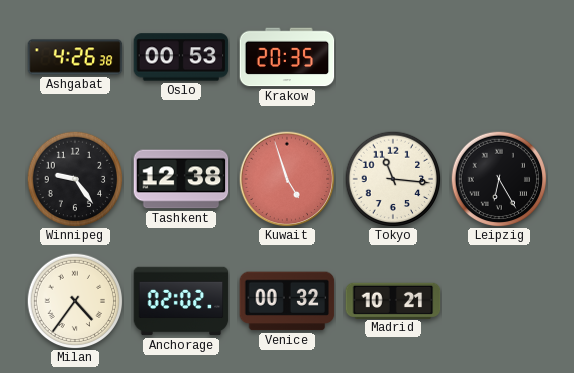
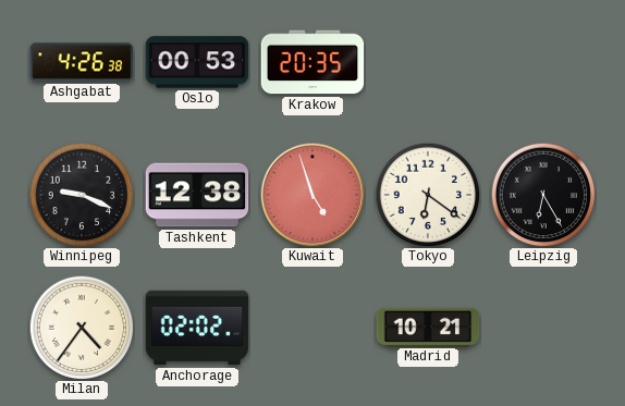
Winnipeg: 9:24 -> 9:19 (82, 195)
Tokyo: 11:16 -> 6:21 (428, 195)
Venice: 00:32 -> none (287, 301)
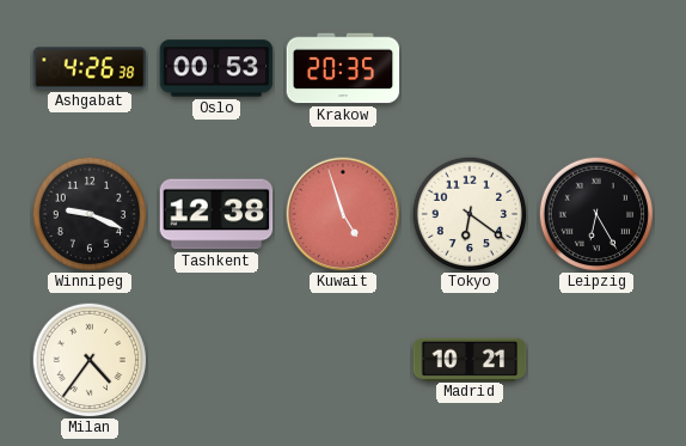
Anchorage: 02:02 -> none (197, 328)
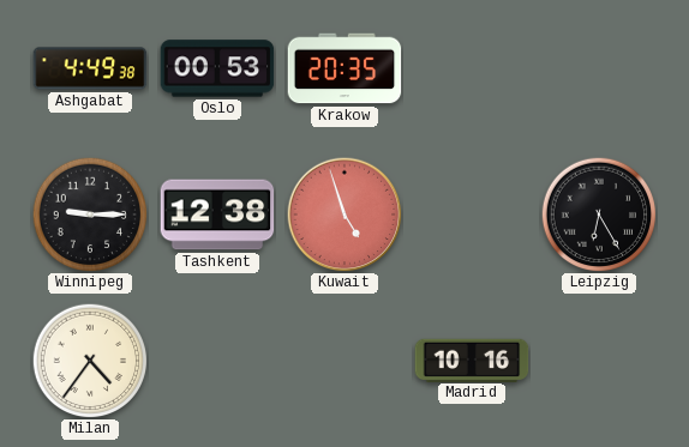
Ashgabat: 4:26 -> 4:49 (90, 68)
Winnipeg: 9:19 -> 9:15 (90, 215)
Tokyo: 6:21 -> none (470, 214)
Madrid: 10:21 -> 10:16 (472, 360)
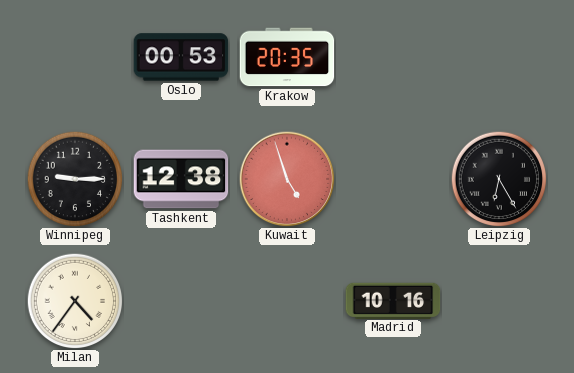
Ashgabat: 4:49 -> none (90, 68)
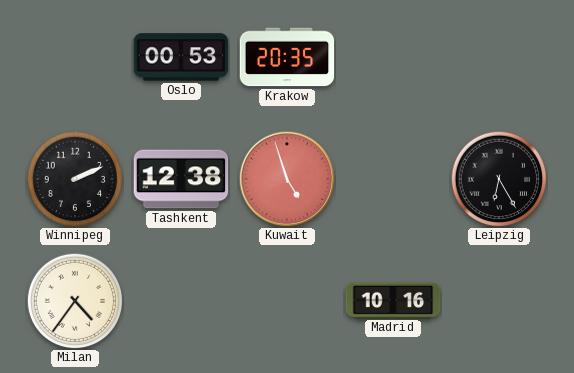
Winnipeg: 9:15 -> 2:11 (75, 179)
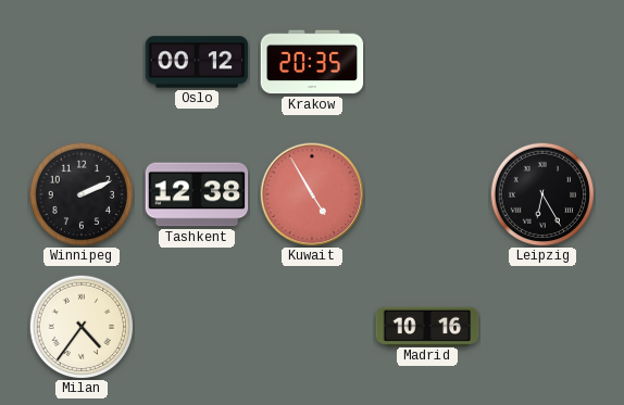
Oslo: 00:53 -> 00:12 (197, 62)
Kuwait: 4:57 -> 4:55 (312, 194)
